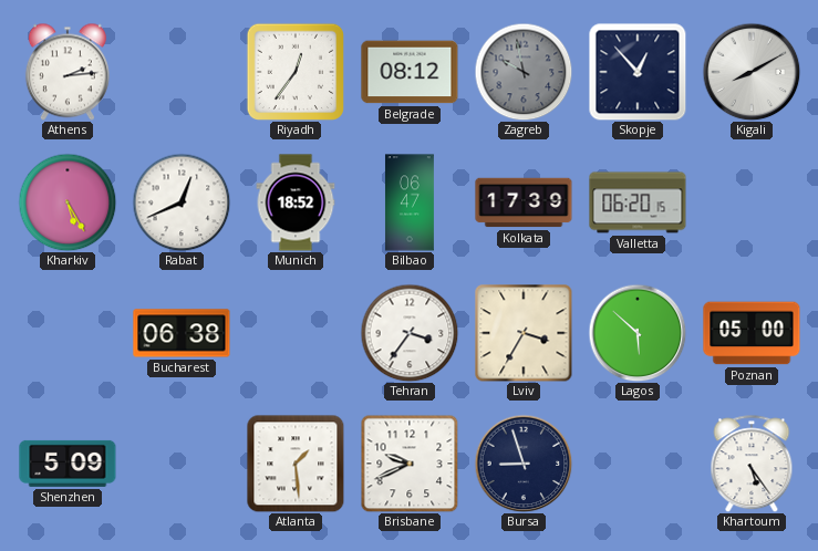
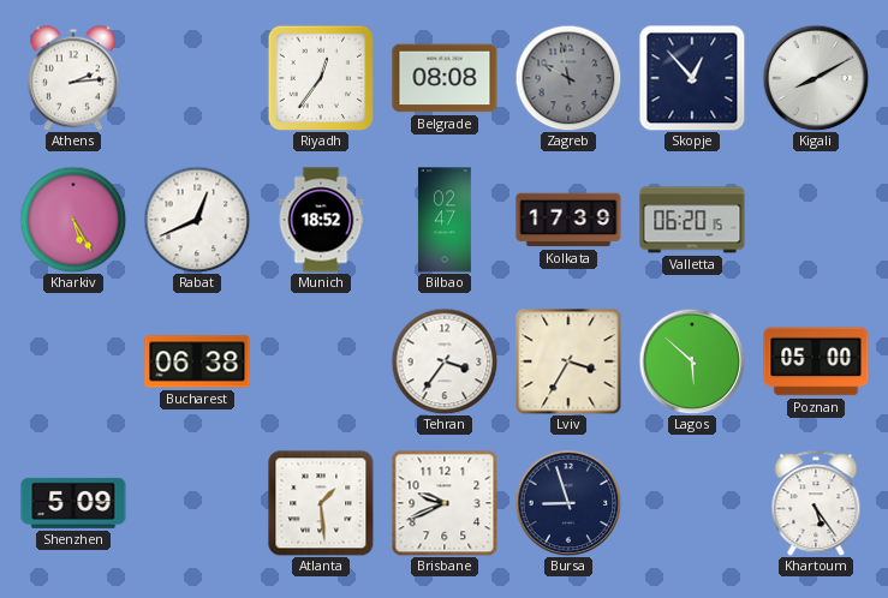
Belgrade: 08:12 -> 08:08 (445, 78)
Bilbao: 06:47 -> 02:47 (445, 220)
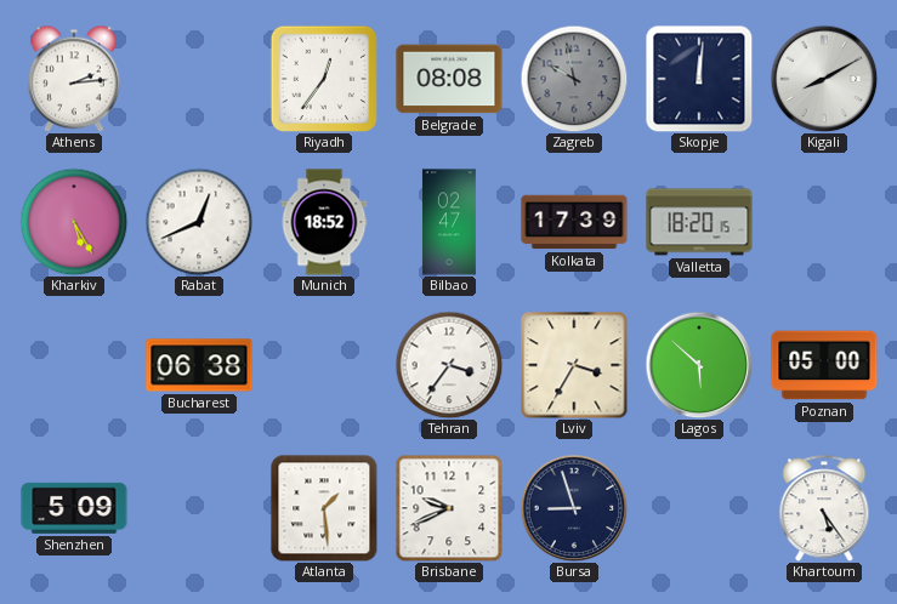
Skopje: 12:53 -> 12:01 (699, 79)
Valletta: 06:20 -> 18:20 (699, 222)
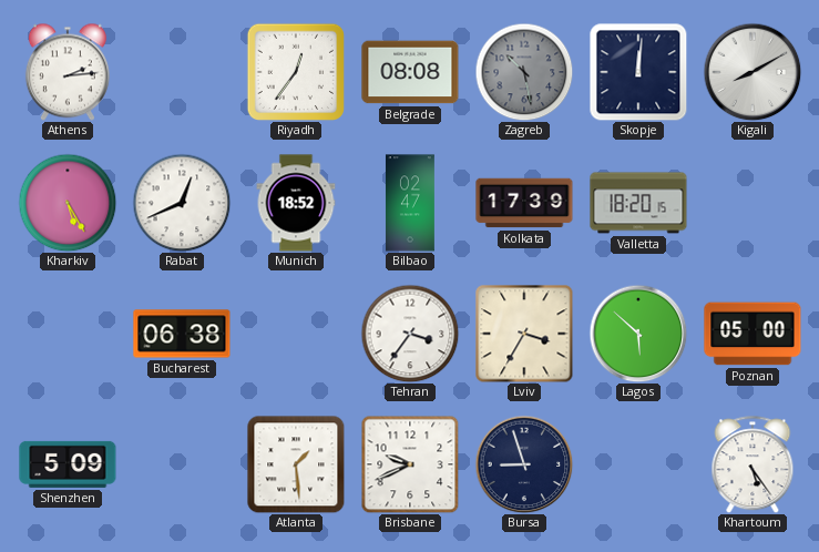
Zagreb: 9:58 -> 10:28 (524, 72)
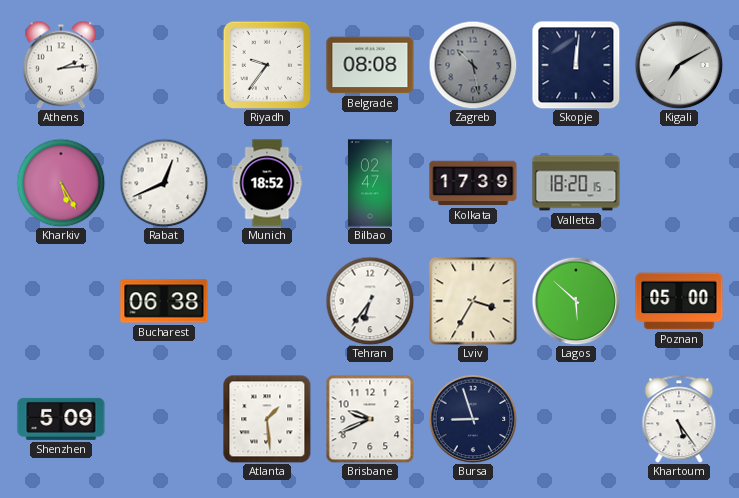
Riyadh: 12:36 -> 9:36 (266, 65)
Kigali: 8:10 -> 7:10 (679, 65)
Tehran: 3:36 -> 6:36 (370, 301)
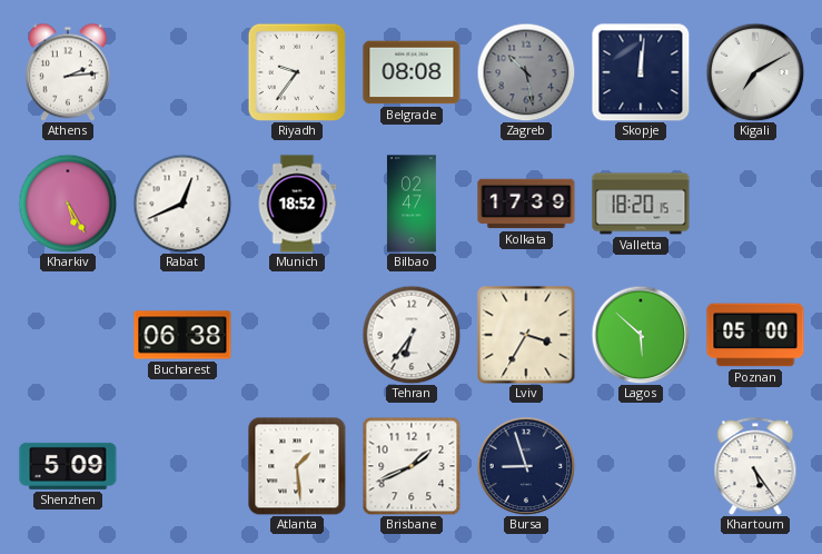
Brisbane: 9:41 -> 1:41 (412, 466)
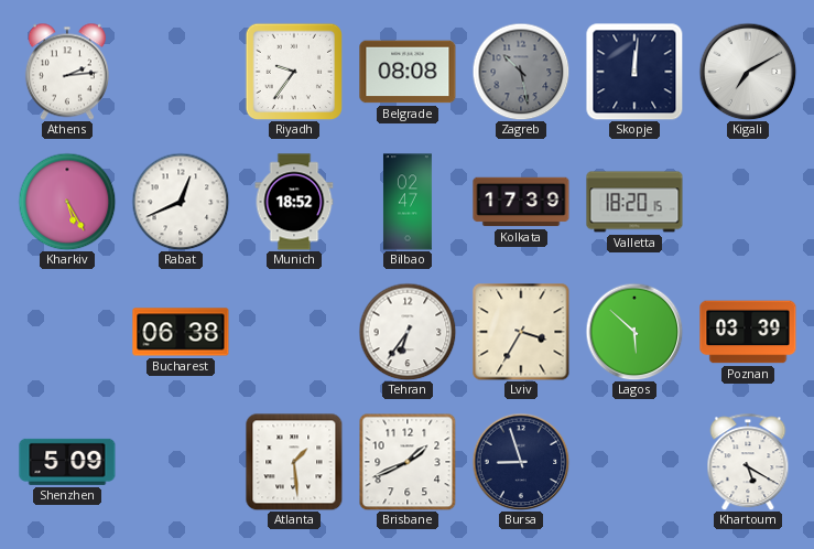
Poznan: 05:00 -> 03:39 (748, 332)
Khartoum: 5:24 -> 5:20 (748, 462)
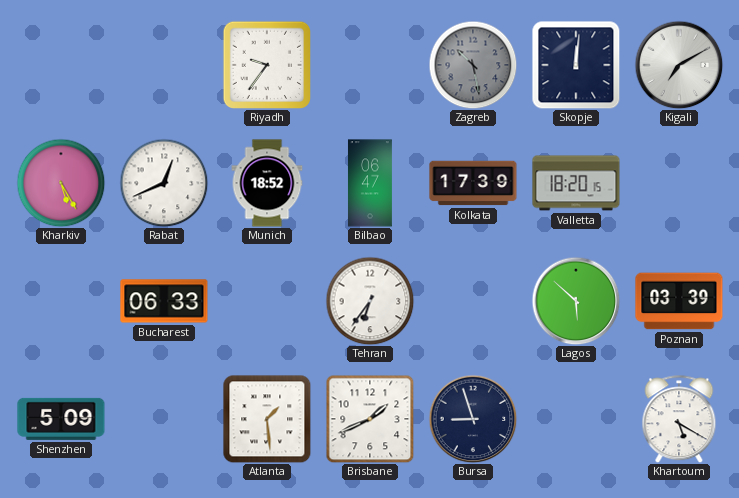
Athens: 2:14 -> none (67, 72)
Belgrade: 08:08 -> none (408, 72)
Bilbao: 02:47 -> 06:47 (370, 183)
Bucharest: 06:38 -> 06:33 (164, 301)
Lviv: 3:35 -> none (521, 332)
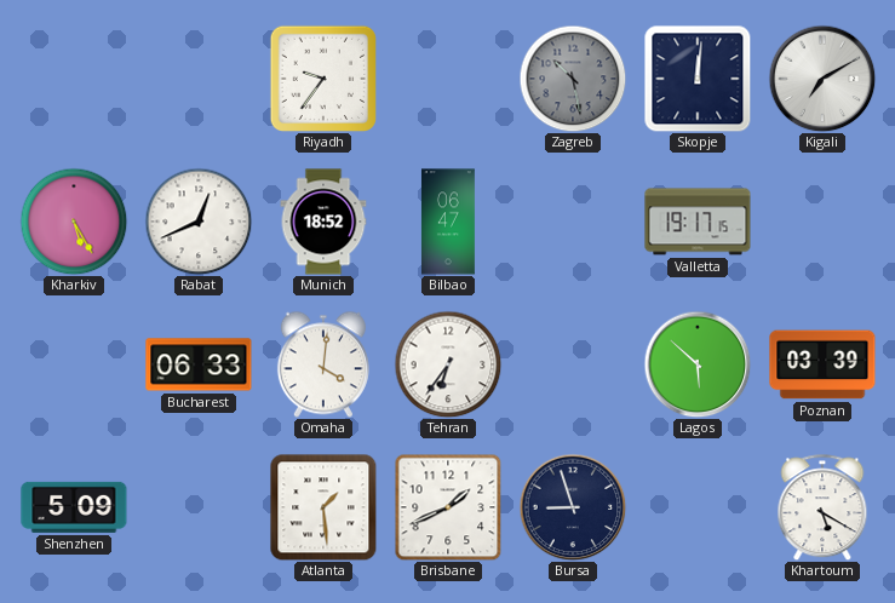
Kolkata: 17:39 -> none (473, 183)
Valletta: 18:20 -> 19:17 (698, 222)
Omaha: none -> 4:01 (323, 364)
